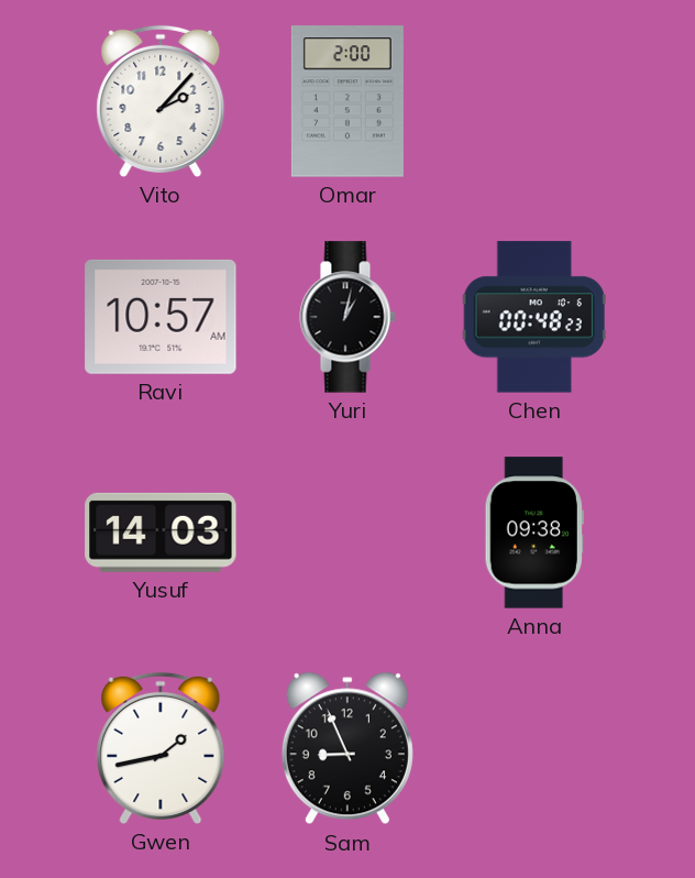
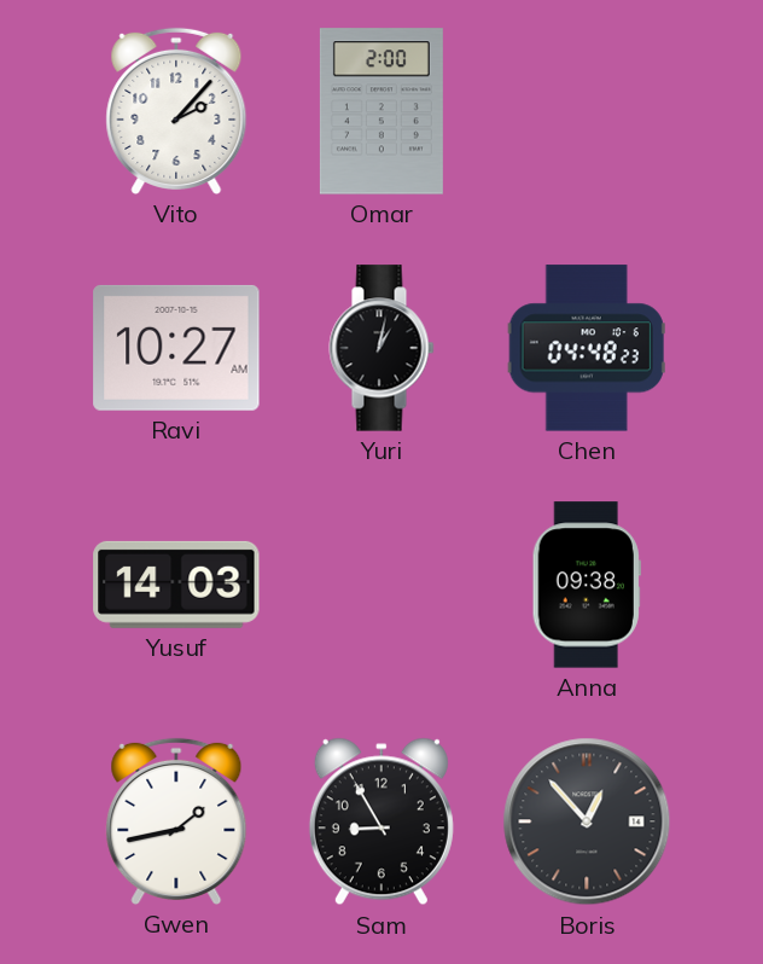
Ravi: 10:57 -> 10:27 (176, 348)
Chen: 00:48 -> 04:48 (587, 348)
Sam: 8:56 -> 8:55 (381, 821)
Boris: none -> 12:53 (587, 821)
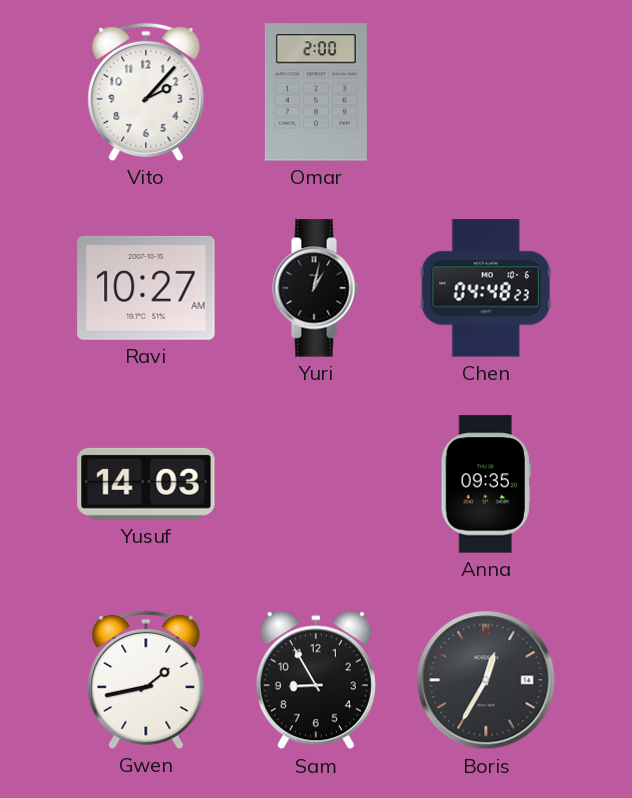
Anna: 09:38 -> 09:35 (486, 484)
Boris: 12:53 -> 12:35 (486, 680)
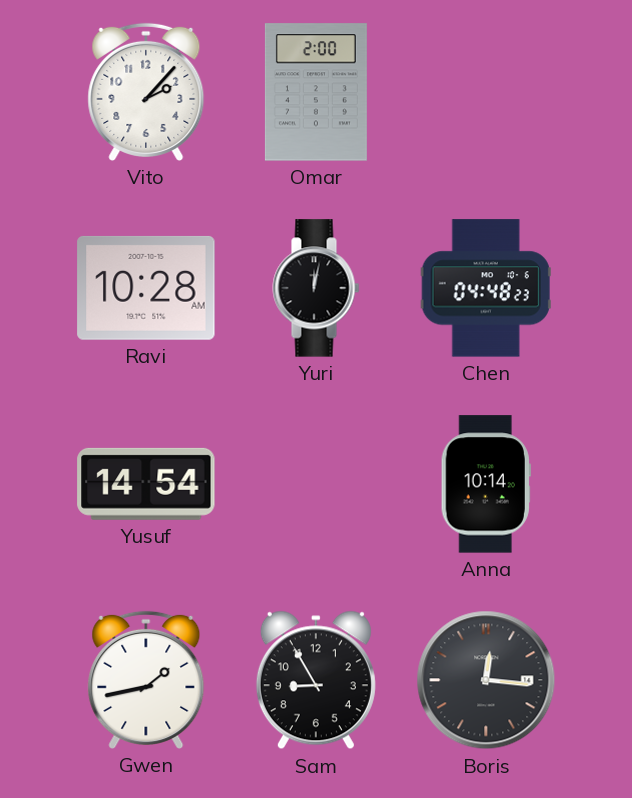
Ravi: 10:27 -> 10:28 (146, 288)
Yuri: 1:02 -> 12:02 (316, 288)
Yusuf: 14:03 -> 14:54 (146, 484)
Anna: 09:35 -> 10:14 (486, 484)
Boris: 12:35 -> 12:16 (486, 680)
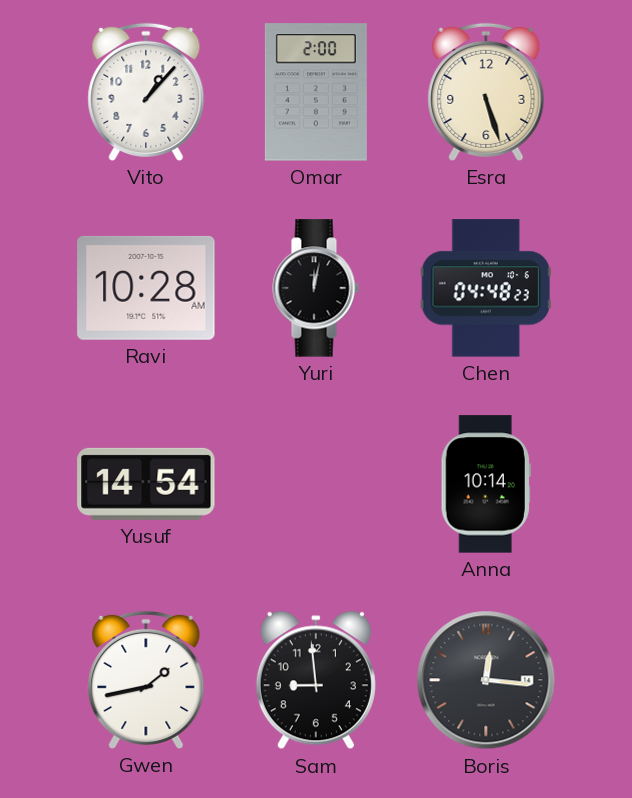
Vito: 2:07 -> 1:07 (146, 92)
Esra: none -> 5:27 (486, 92)
Sam: 8:55 -> 8:59 (316, 680)
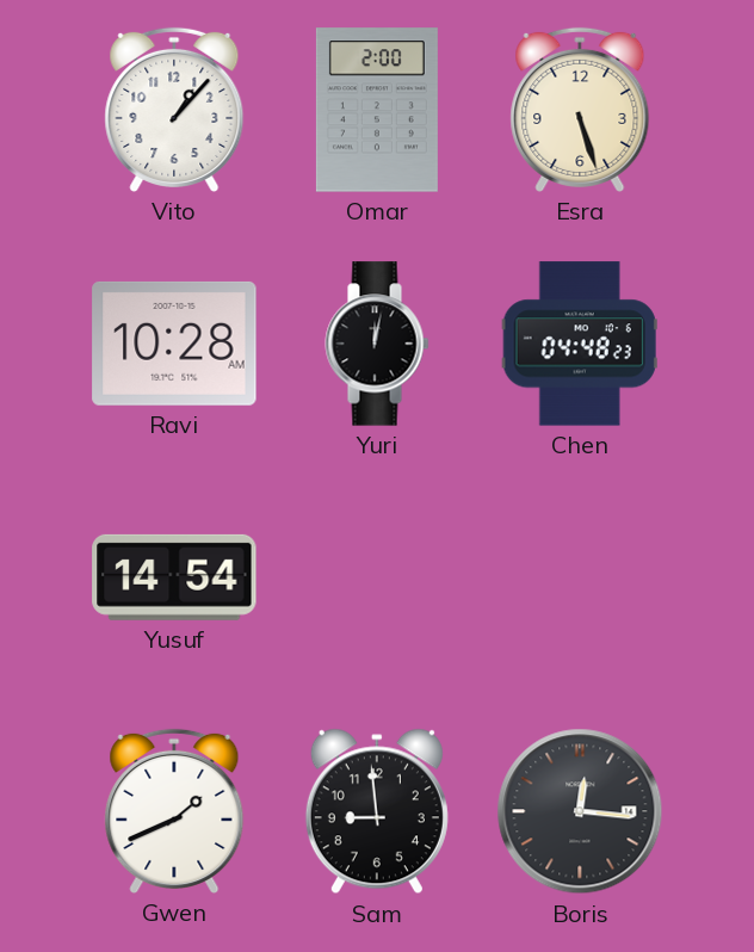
Anna: 10:14 -> none (486, 484)
Gwen: 1:43 -> 1:41 (174, 811)
